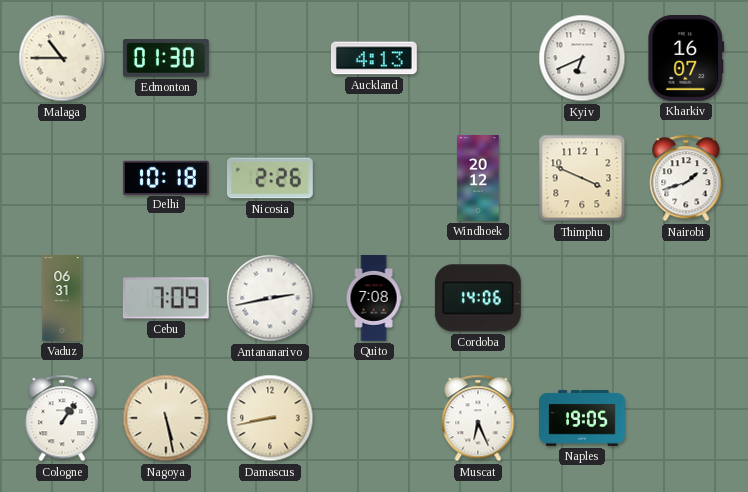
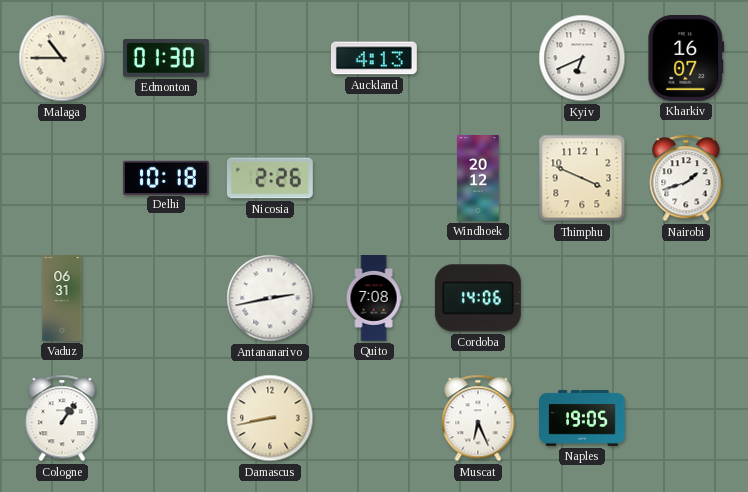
Cebu: 7:09 -> none (166, 298)
Nagoya: 5:28 -> none (166, 418)
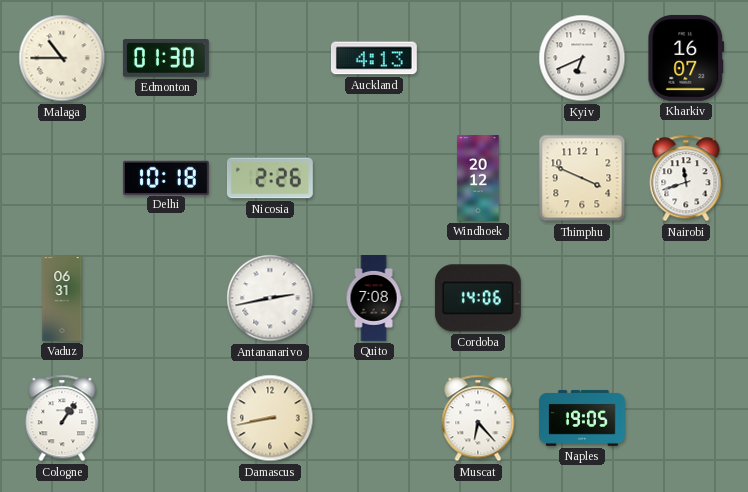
Nairobi: 1:42 -> 11:42 (686, 178)
Muscat: 6:26 -> 6:23 (478, 418)
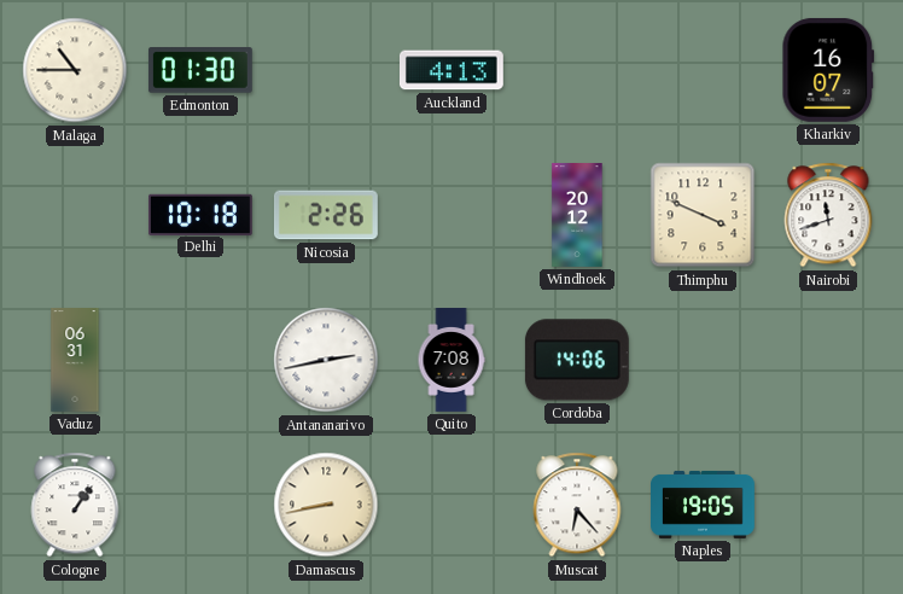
Kyiv: 6:41 -> none (582, 58)
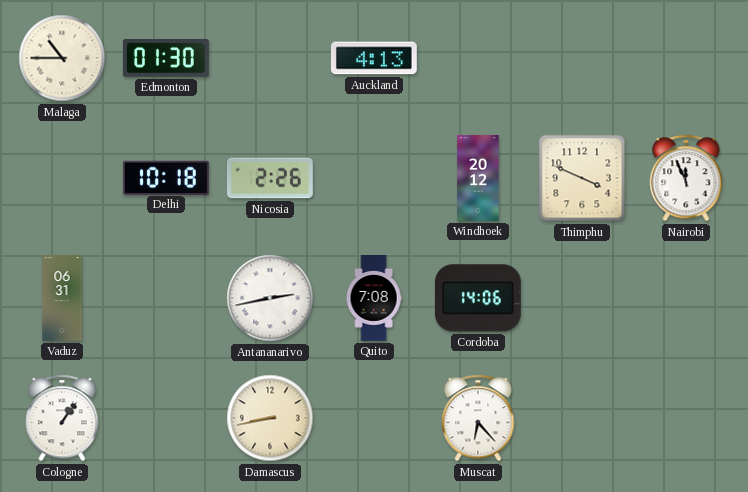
Kharkiv: 16:07 -> none (828, 70)
Nairobi: 11:42 -> 11:56 (686, 178)
Naples: 19:05 -> none (704, 505)
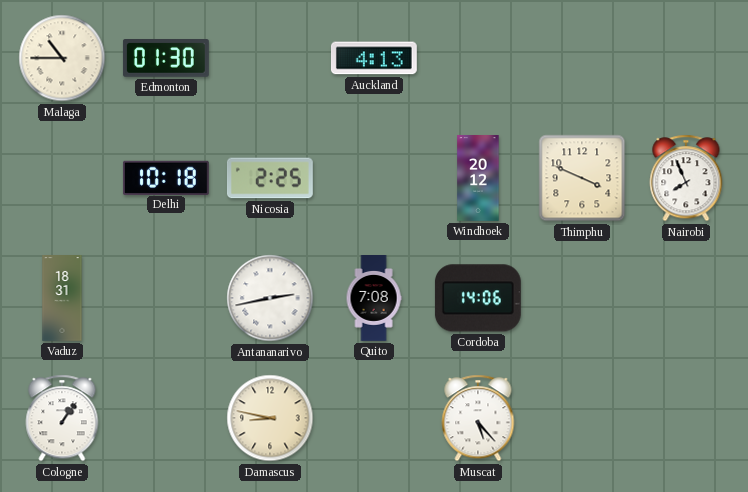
Nicosia: 2:26 -> 2:25 (270, 178)
Nairobi: 11:56 -> 7:56 (686, 178)
Vaduz: 06:31 -> 18:31 (62, 299)
Damascus: 8:43 -> 8:47 (270, 418)
Muscat: 6:23 -> 5:23 (478, 418)
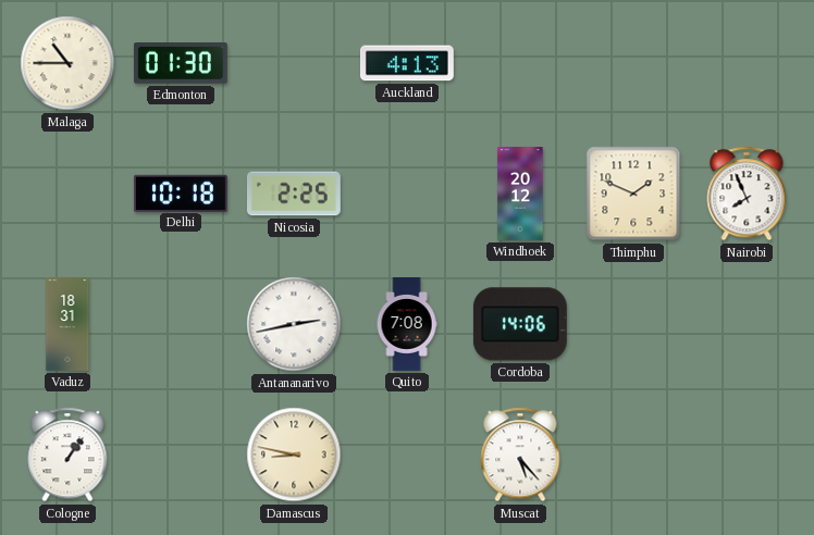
Thimphu: 3:49 -> 1:49 (633, 194)
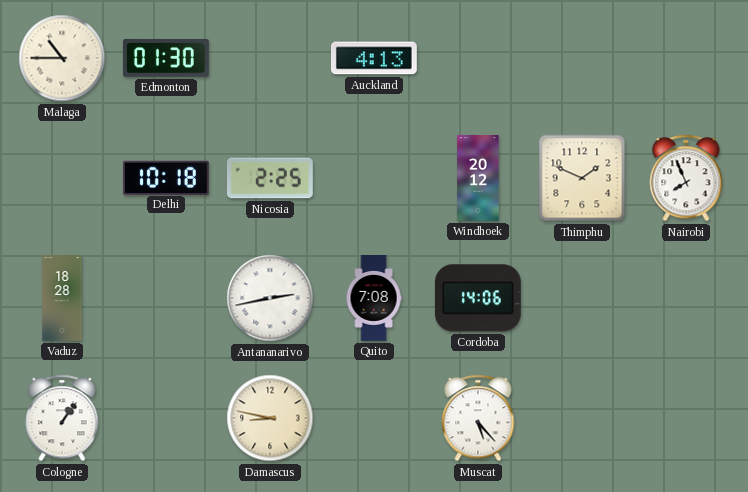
Vaduz: 18:31 -> 18:28 (62, 299)
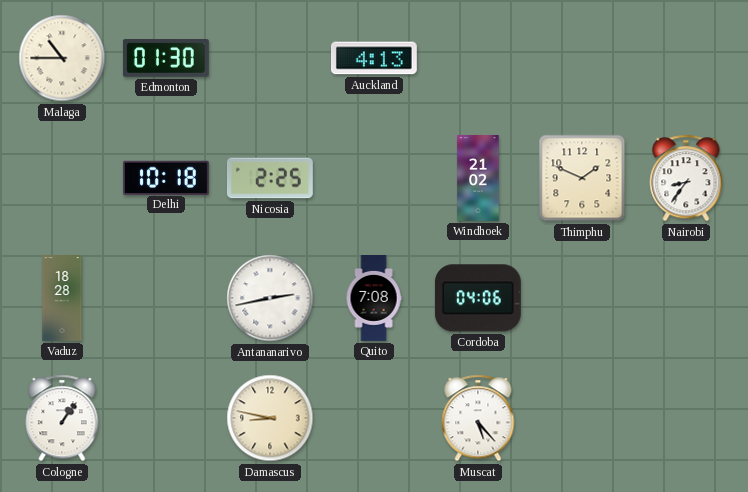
Windhoek: 20:12 -> 21:02 (478, 179)
Nairobi: 7:56 -> 8:36 (686, 178)
Cordoba: 14:06 -> 04:06 (478, 298)
